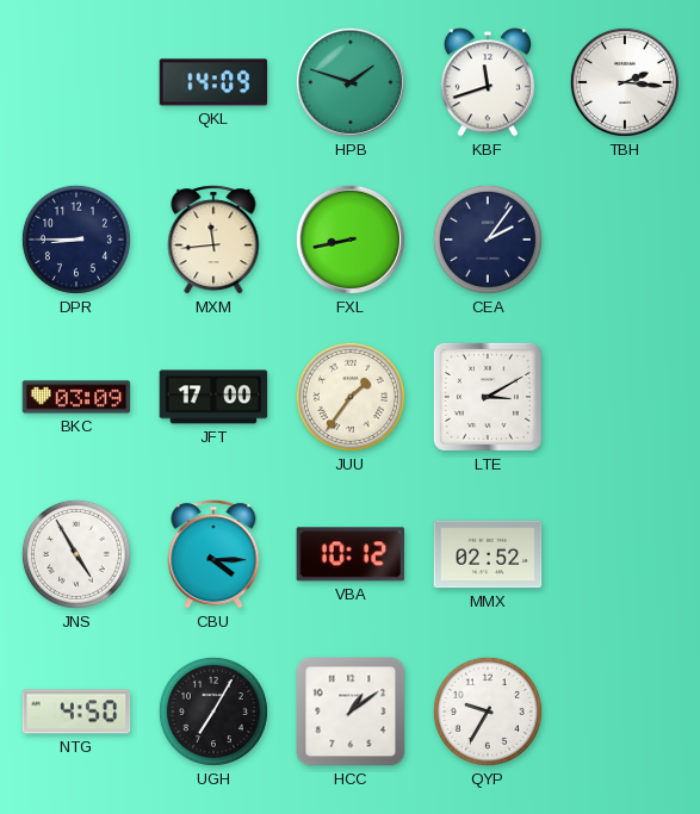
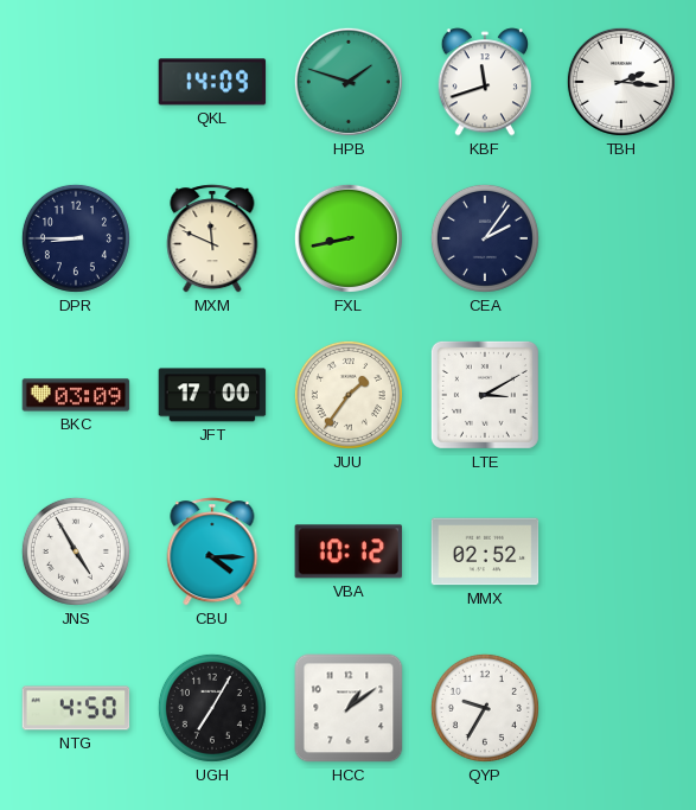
MXM: 11:44 -> 11:49 (212, 238)
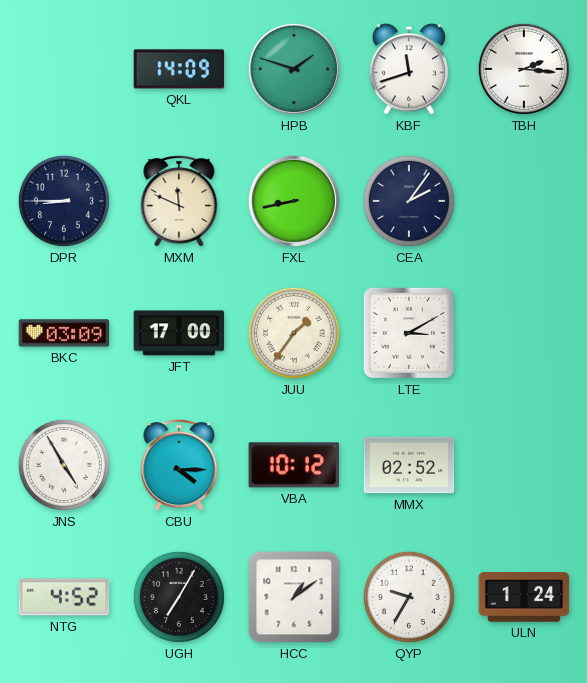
NTG: 4:50 -> 4:52 (64, 597)
ULN: none -> 1:24 (524, 597)
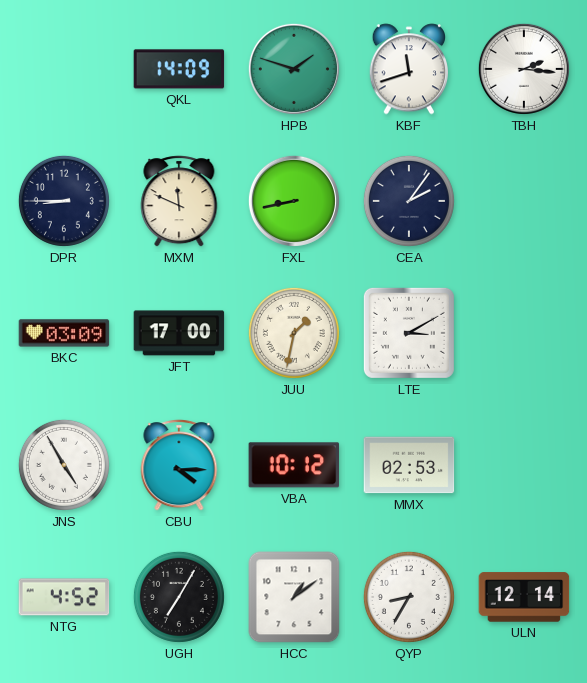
JUU: 1:36 -> 1:32 (294, 333)
MMX: 02:52 -> 02:53 (409, 465)
QYP: 9:35 -> 8:35 (409, 597)
ULN: 1:24 -> 12:14 (524, 597)
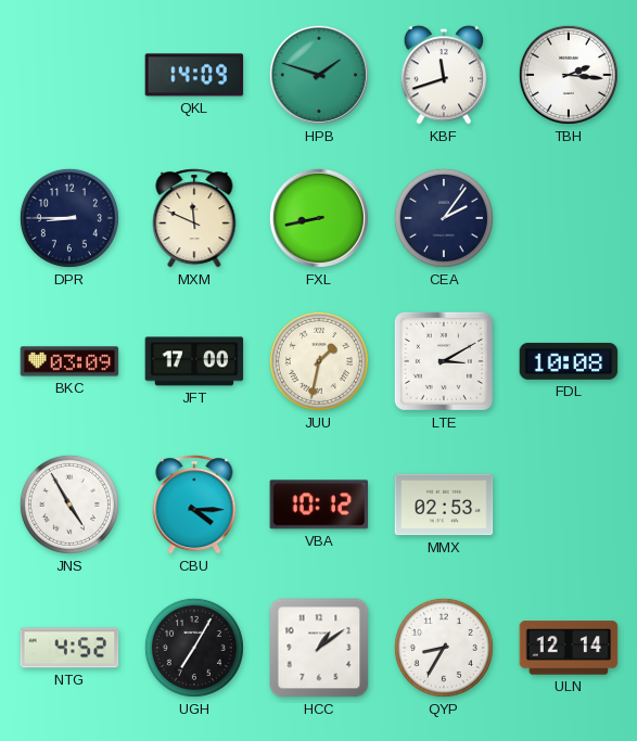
FDL: none -> 10:08 (569, 361)
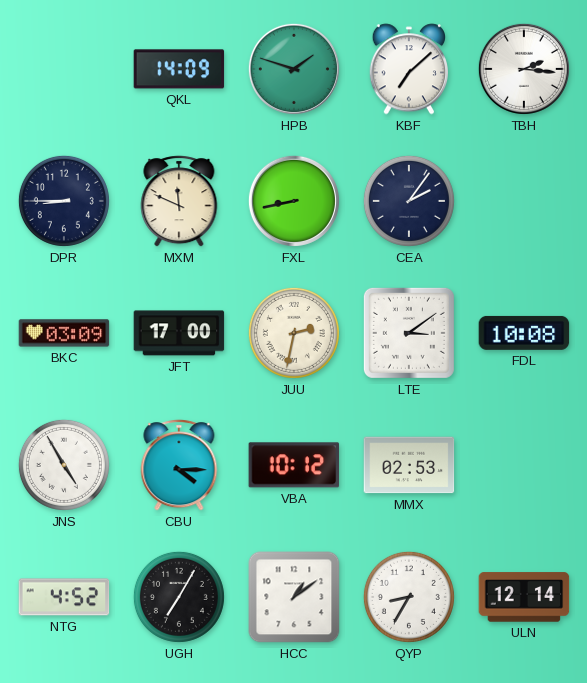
KBF: 11:42 -> 7:08 (408, 69)
JUU: 1:32 -> 2:32 (294, 333)
LTE: 3:10 -> 3:09 (409, 333)
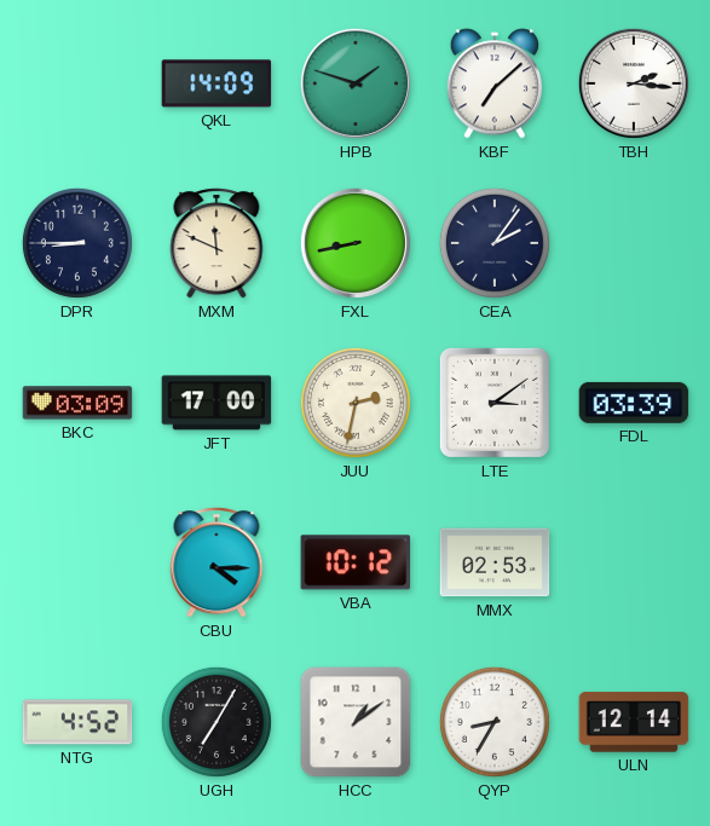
FDL: 10:08 -> 03:39 (634, 403)
JNS: 4:55 -> none (64, 465)
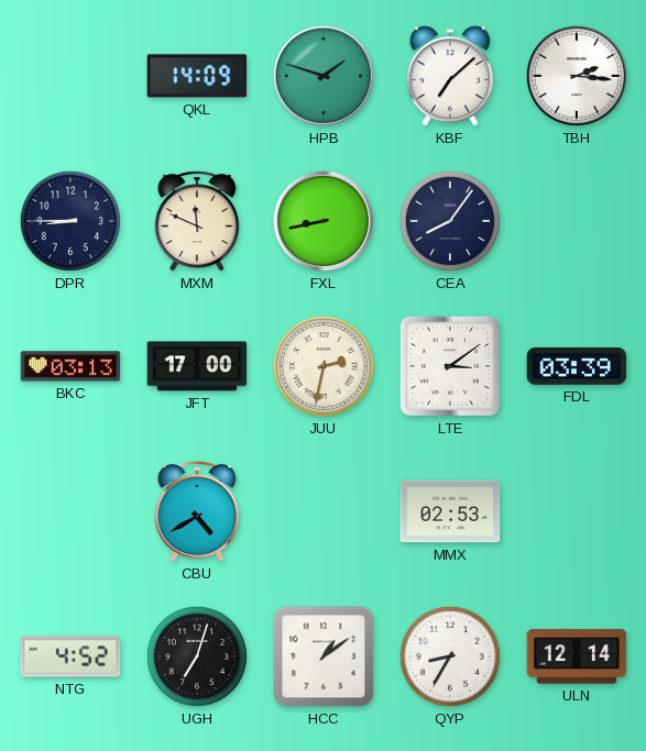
CEA: 2:06 -> 8:06 (450, 221)
BKC: 03:09 -> 03:13 (70, 366)
CBU: 4:15 -> 4:40 (197, 511)
VBA: 10:12 -> none (356, 562)
UGH: 7:05 -> 7:03 (197, 656)
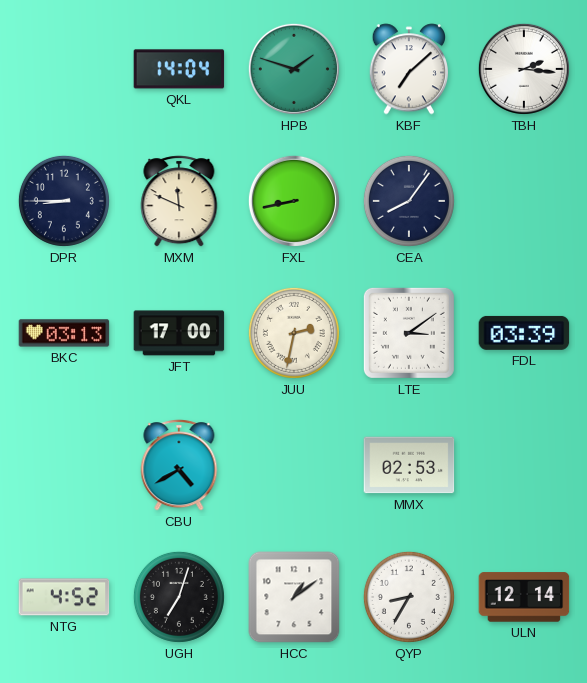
QKL: 14:09 -> 14:04 (179, 69)
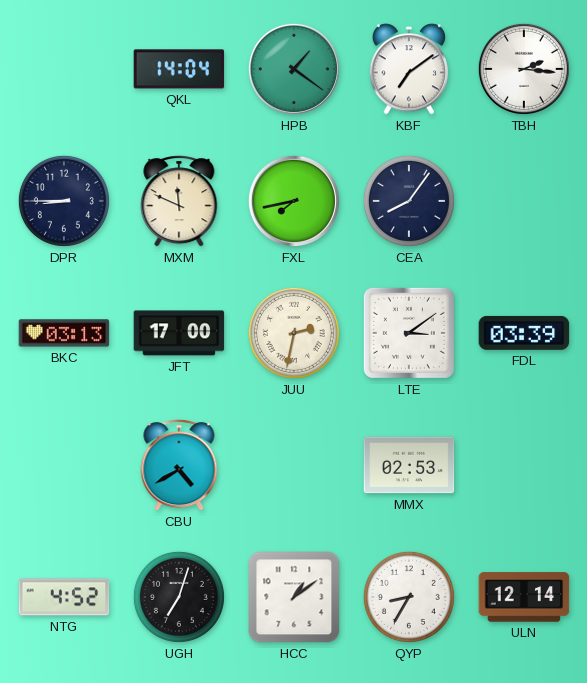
HPB: 1:48 -> 1:21 (294, 69)
KBF: 7:08 -> 7:09 (408, 69)
FXL: 8:43 -> 7:43 (294, 201)
